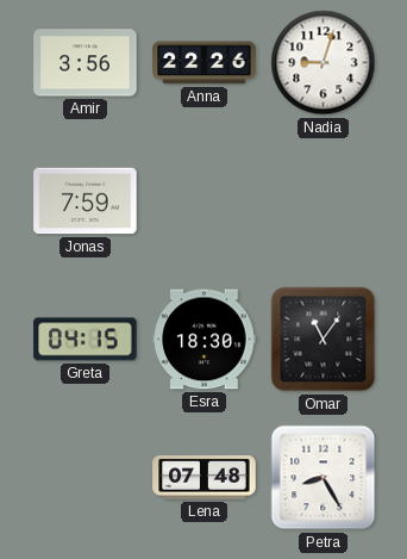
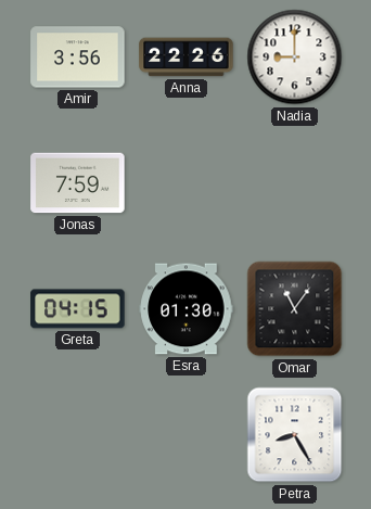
Nadia: 9:03 -> 9:00 (295, 58)
Esra: 18:30 -> 01:30 (187, 309)
Lena: 07:48 -> none (205, 478)
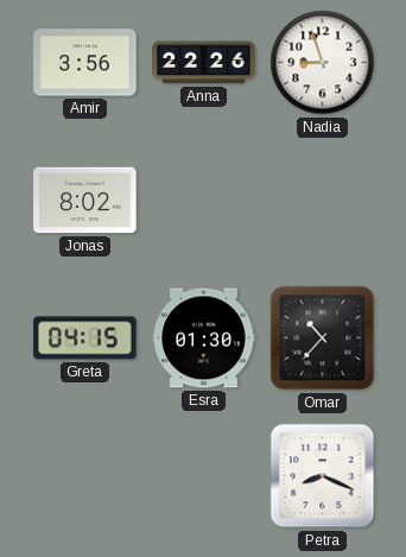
Nadia: 9:00 -> 8:57 (323, 63)
Jonas: 7:59 -> 8:02 (85, 201)
Omar: 11:06 -> 10:37 (323, 338)
Petra: 8:25 -> 8:19 (323, 476)
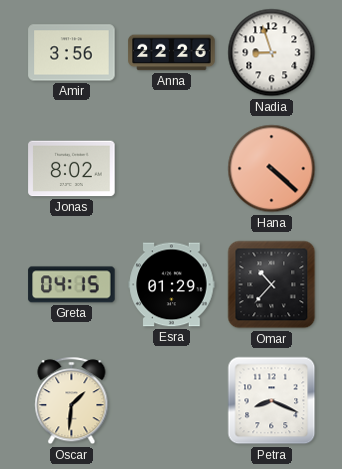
Hana: none -> 4:22 (272, 169)
Esra: 01:30 -> 01:29 (172, 285)
Oscar: none -> 1:31 (72, 401)
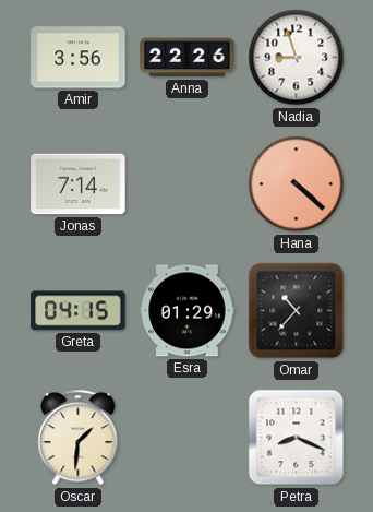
Jonas: 8:02 -> 7:14 (79, 184)
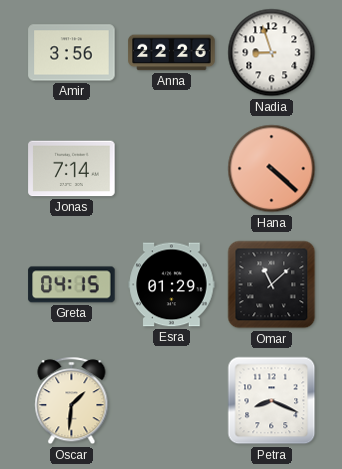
Omar: 10:37 -> 11:08 (272, 285)
